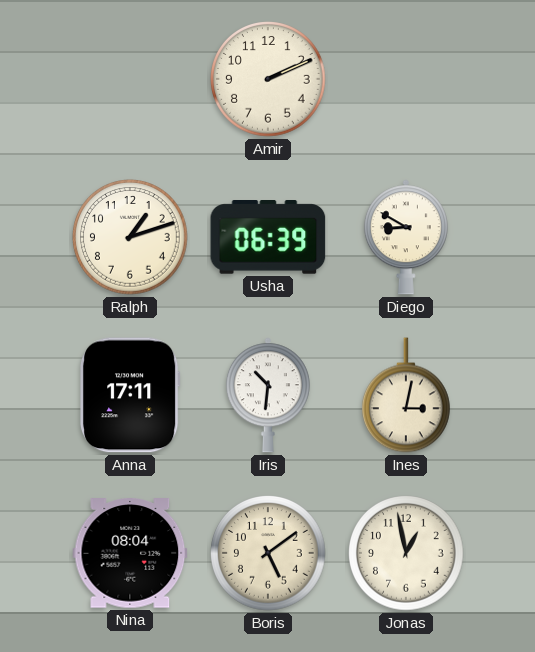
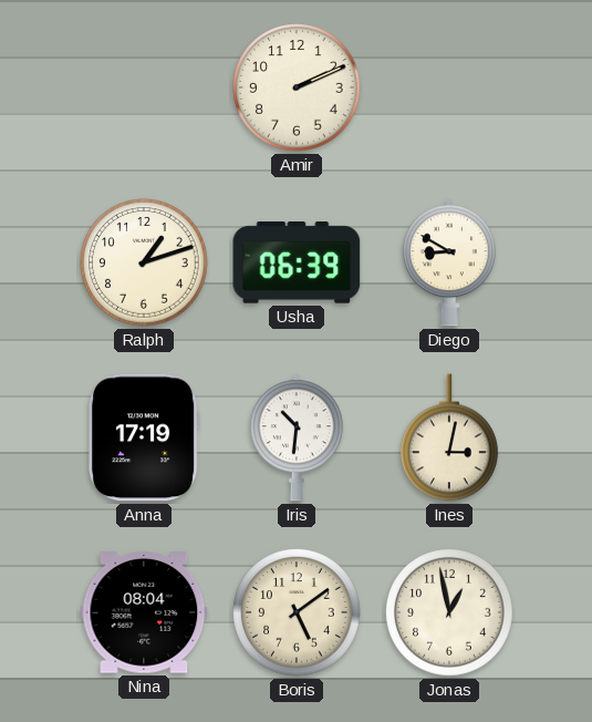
Anna: 17:11 -> 17:19 (144, 437)
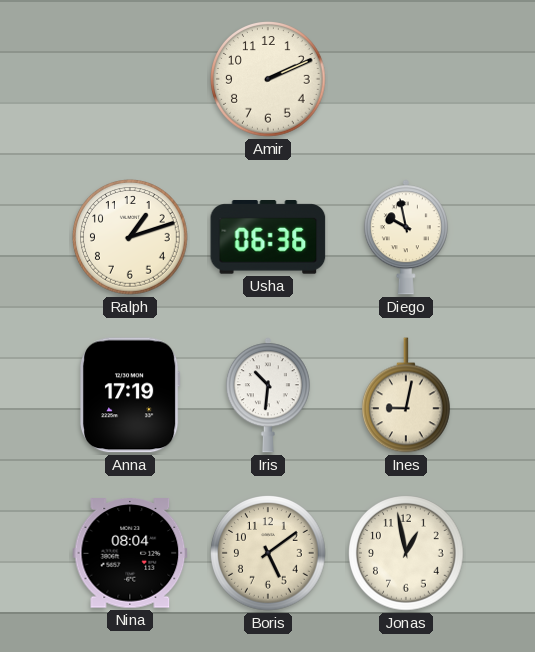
Usha: 06:39 -> 06:36 (268, 238)
Diego: 8:50 -> 9:58 (406, 237)
Ines: 3:02 -> 9:02 (407, 395)
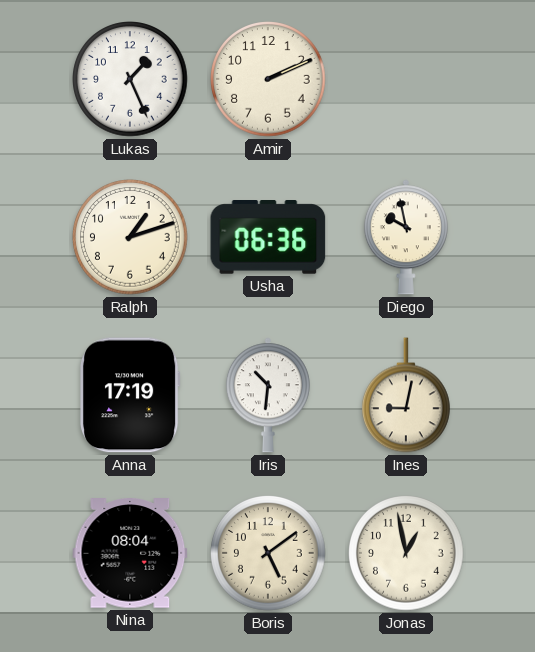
Lukas: none -> 1:26 (130, 79)
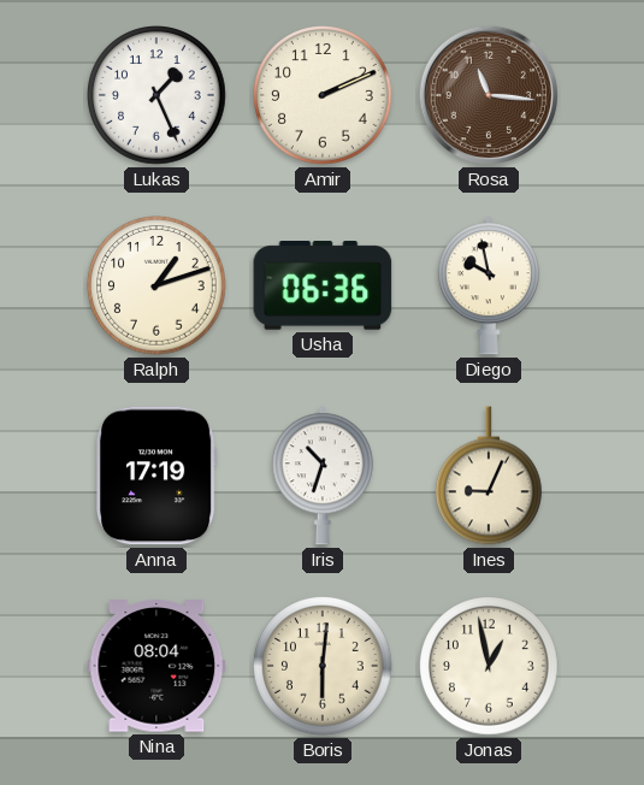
Rosa: none -> 11:16 (489, 95)
Iris: 10:31 -> 10:33 (323, 476)
Ines: 9:02 -> 9:04 (490, 476)
Boris: 5:09 -> 6:01 (323, 666)
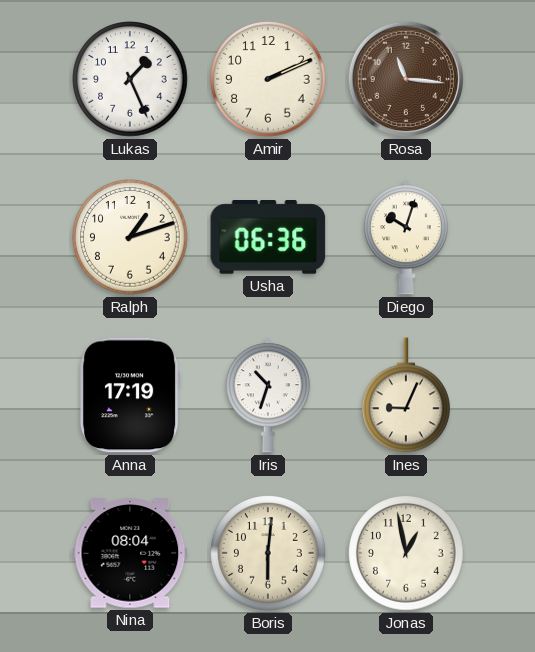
Diego: 9:58 -> 10:03 (406, 237)
